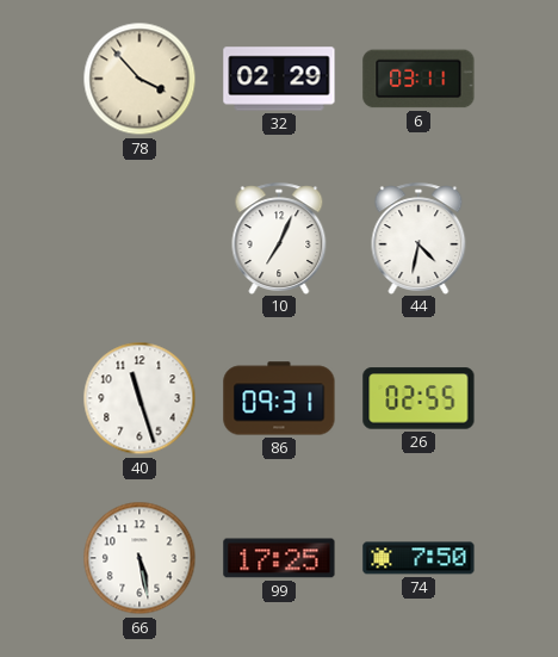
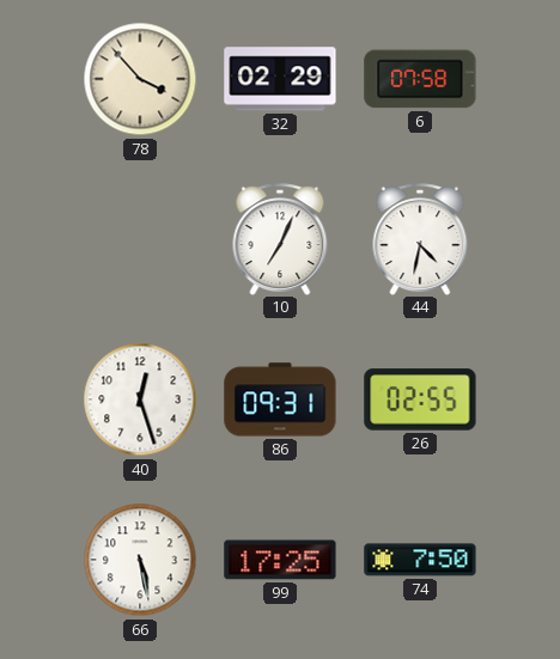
6: 03:11 -> 07:58 (420, 79)
40: 11:27 -> 12:27 (140, 399)
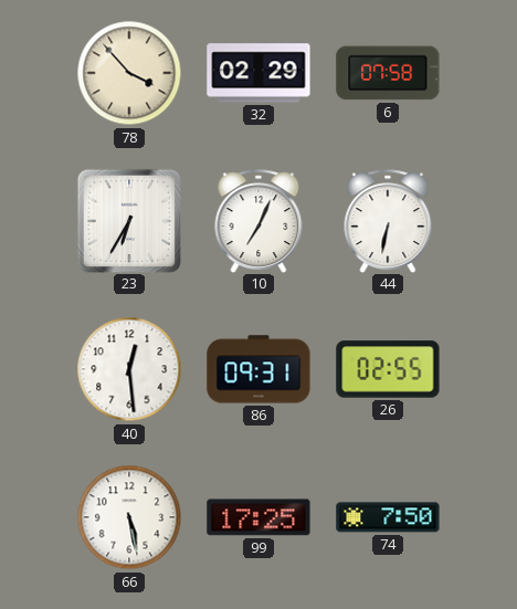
23: none -> 6:35 (128, 220)
44: 4:32 -> 6:32 (388, 221)
40: 12:27 -> 12:29 (129, 369)
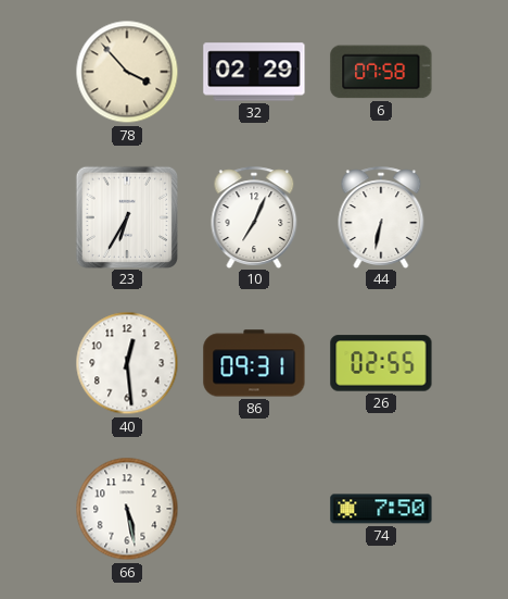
99: 17:25 -> none (258, 517)
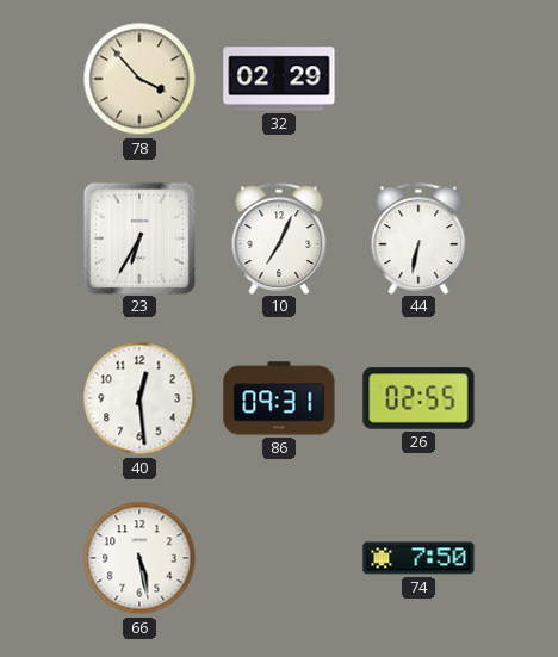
6: 07:58 -> none (381, 72)
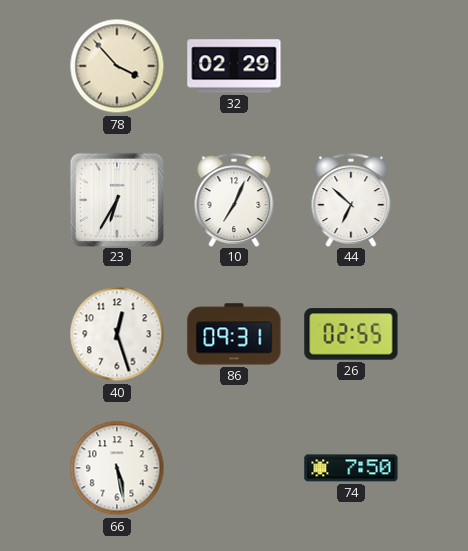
44: 6:32 -> 6:52 (351, 200)
40: 12:29 -> 12:27 (117, 334)
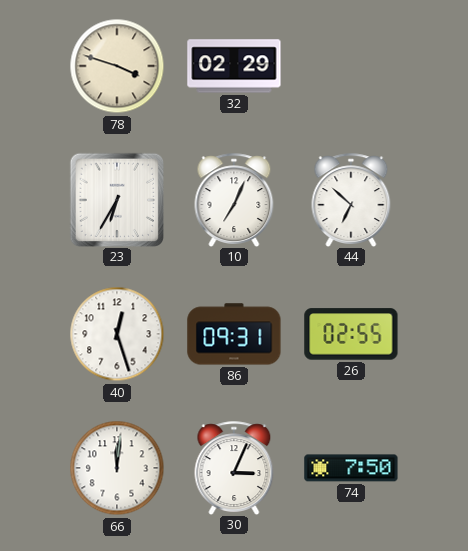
78: 3:53 -> 3:48 (117, 66)
66: 5:28 -> 12:01 (117, 468)
30: none -> 3:04 (234, 468)
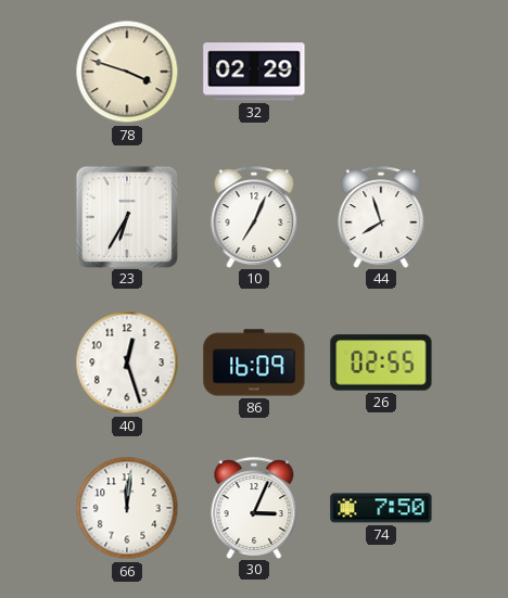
44: 6:52 -> 7:57 (381, 217)
86: 09:31 -> 16:09 (254, 362)
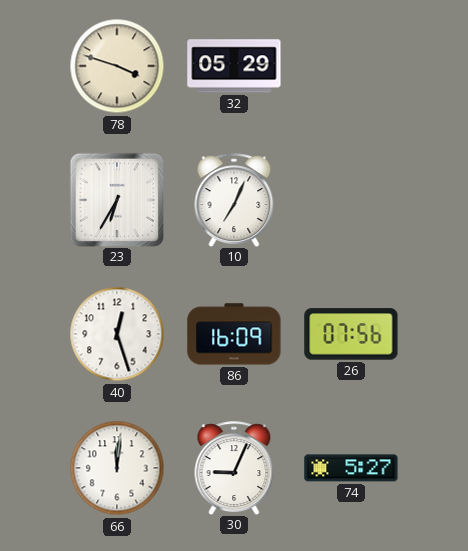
32: 02:29 -> 05:29 (234, 66)
44: 7:57 -> none (381, 217)
26: 02:55 -> 07:56 (351, 334)
30: 3:04 -> 9:04 (234, 468)
74: 7:50 -> 5:27 (351, 468)
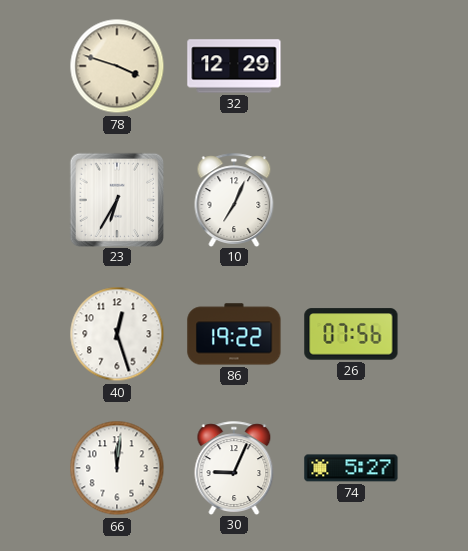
32: 05:29 -> 12:29 (234, 66)
86: 16:09 -> 19:22 (234, 334)
